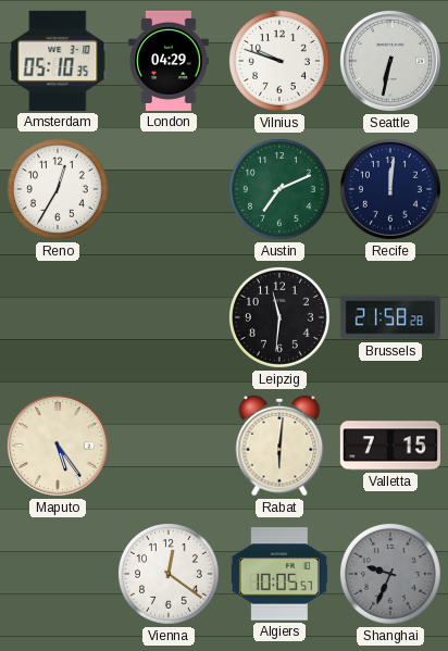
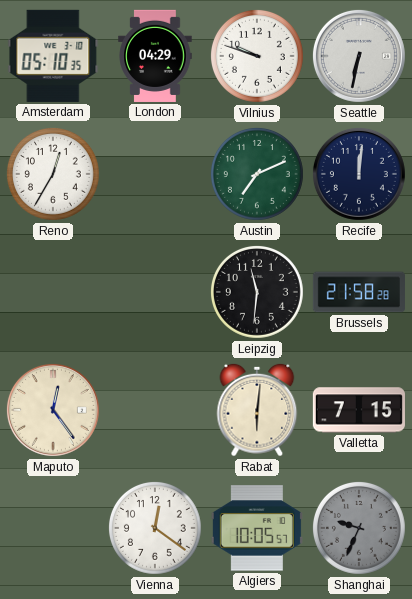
Maputo: 5:24 -> 12:24 (53, 410)
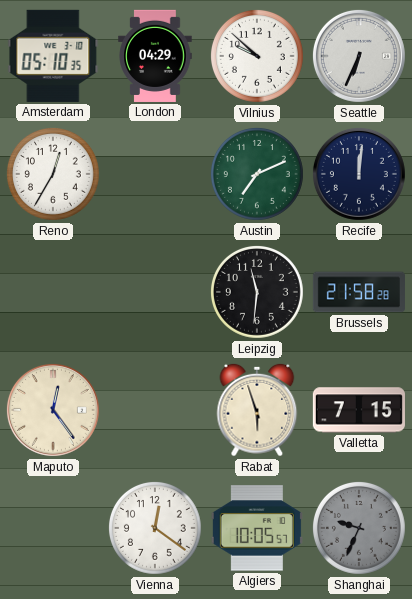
Vilnius: 9:48 -> 9:52 (257, 56)
Seattle: 6:32 -> 6:34 (359, 56)
Rabat: 6:01 -> 5:57 (257, 410)
